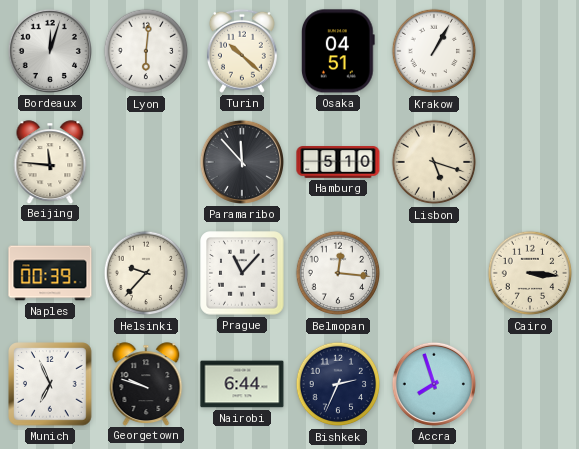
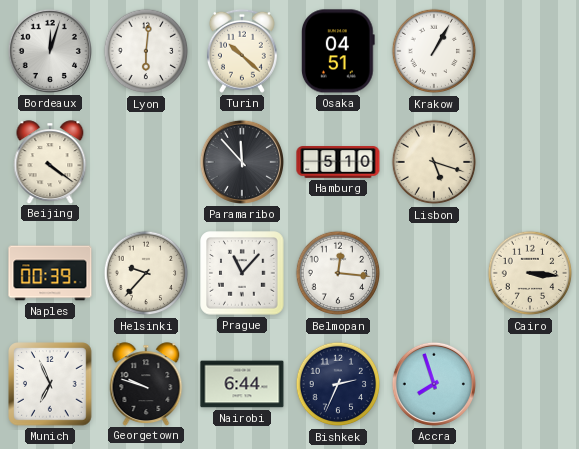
Beijing: 11:46 -> 4:21 (50, 162)
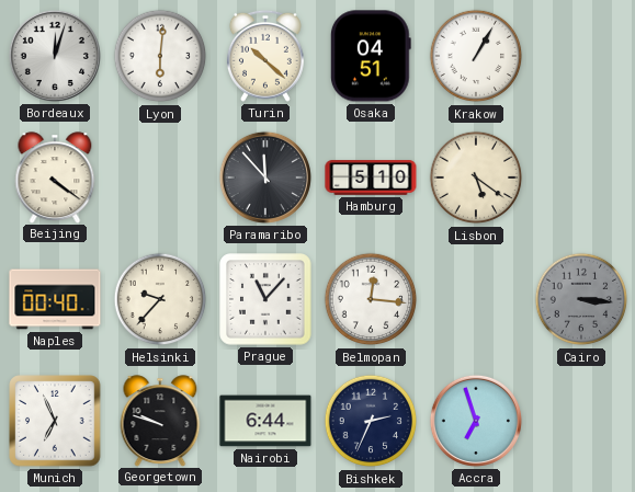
Lisbon: 5:18 -> 5:21 (476, 178)
Naples: 00:39 -> 00:40 (55, 299)
Cairo dial: cream -> grey (581, 299)
Accra: 7:57 -> 6:57 (476, 421)
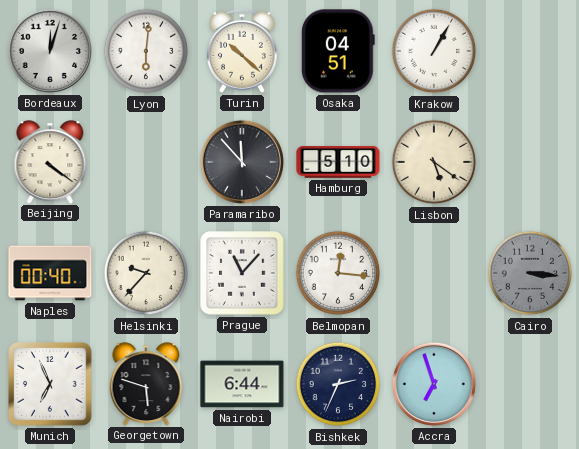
Georgetown: 9:48 -> 5:48 (146, 384)
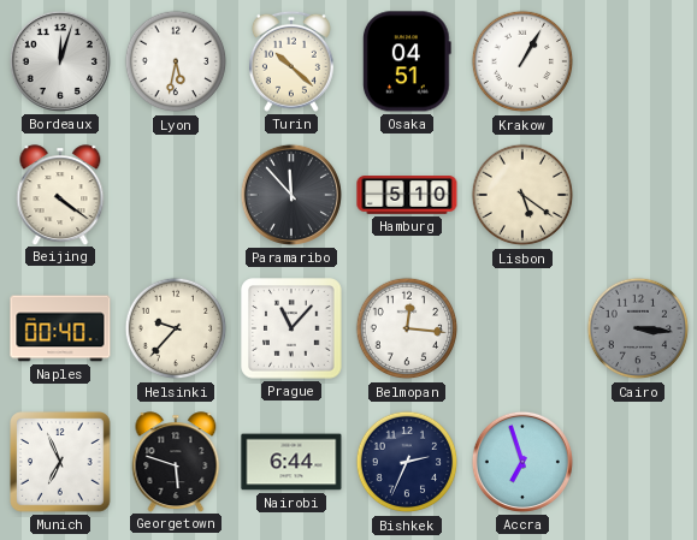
Lyon: 6:01 -> 5:32 (176, 61)
